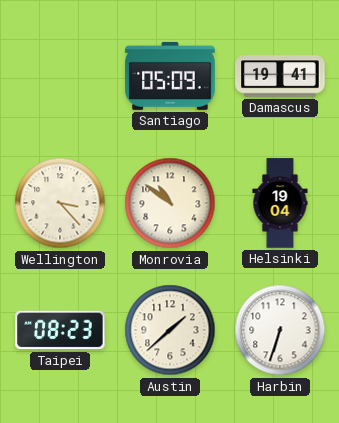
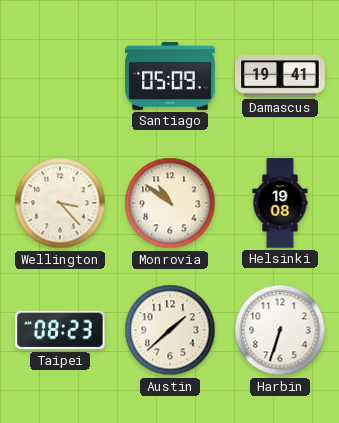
Helsinki: 19:04 -> 19:08 (280, 203)
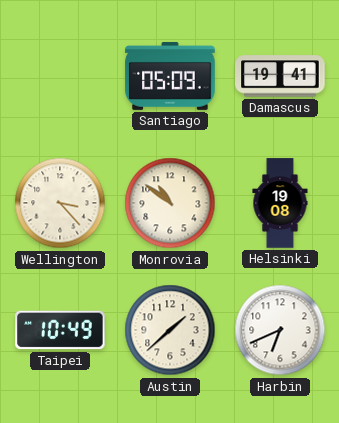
Taipei: 08:23 -> 10:49 (60, 330)
Harbin: 6:33 -> 6:41 (280, 330)
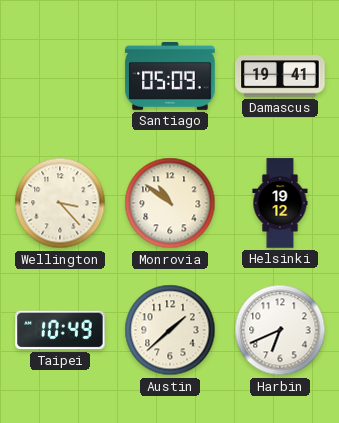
Helsinki: 19:08 -> 19:12 (280, 203)
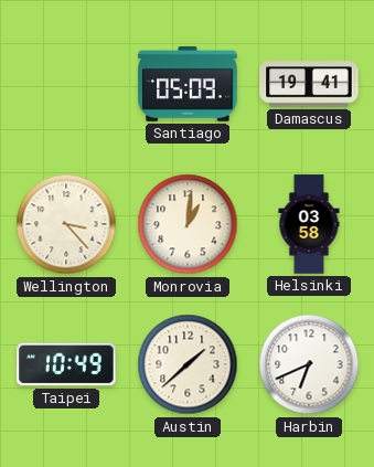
Monrovia: 10:51 -> 1:01 (188, 224)
Helsinki: 19:12 -> 03:58 (309, 224)
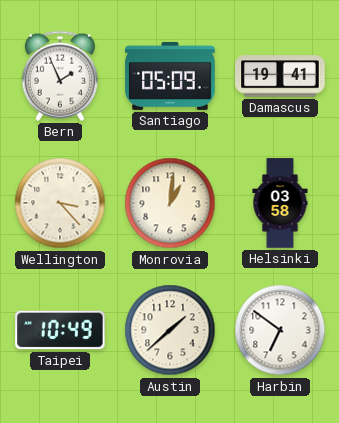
Bern: none -> 1:56 (60, 76)
Harbin: 6:41 -> 6:51 (280, 330)
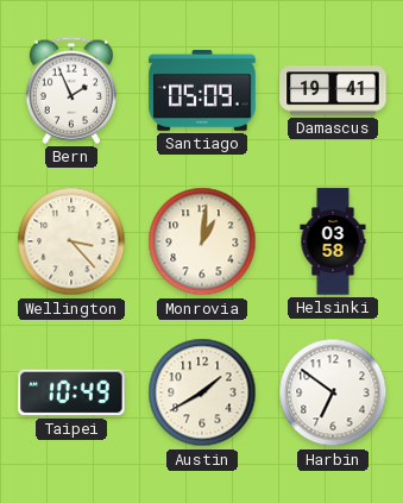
Austin: 1:38 -> 1:40 (202, 392)
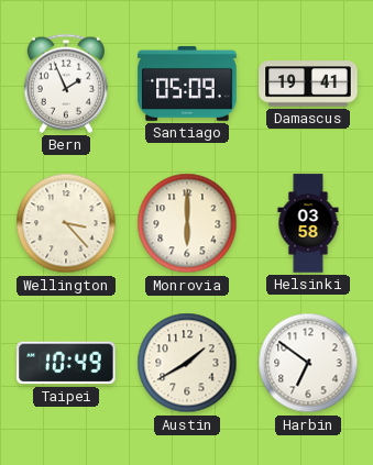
Monrovia: 1:01 -> 6:00 (187, 223)
